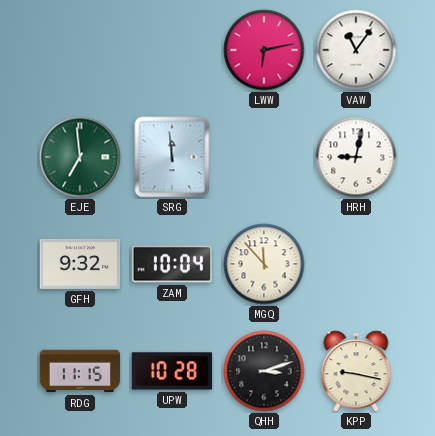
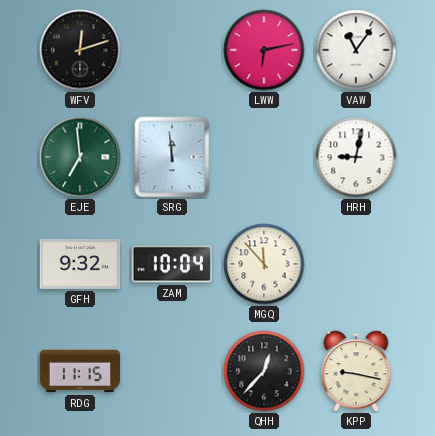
WFV: none -> 12:12 (80, 50)
UPW: 10:28 -> none (172, 371)
QHH: 3:12 -> 12:37 (264, 371)
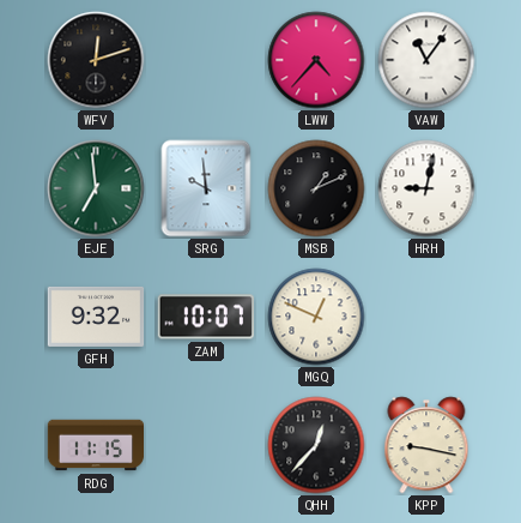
LWW: 6:13 -> 4:37 (316, 60)
SRG: 11:59 -> 9:59 (206, 188)
MSB: none -> 1:11 (316, 188)
ZAM: 10:04 -> 10:07 (205, 317)
MGQ: 11:53 -> 12:49 (316, 317)
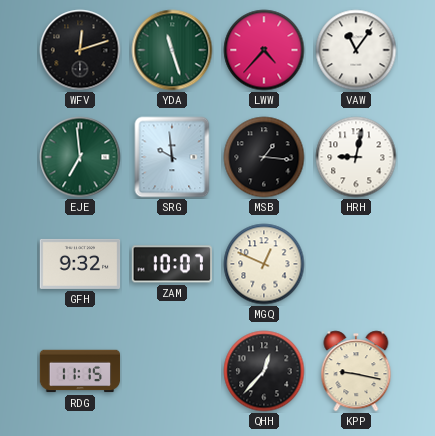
YDA: none -> 11:27 (172, 50)
MSB: 1:11 -> 1:16 (264, 157)
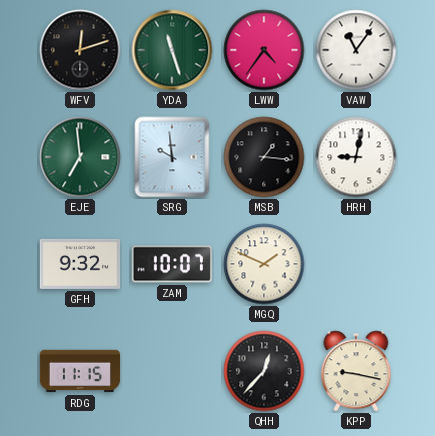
LWW: 4:37 -> 4:36 (264, 50)
MGQ: 12:49 -> 1:49 (264, 264)
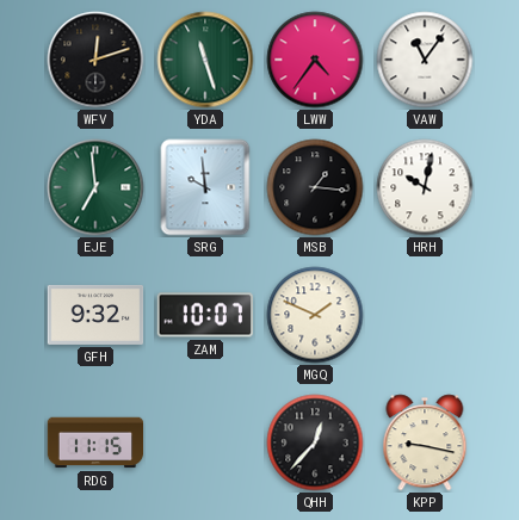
HRH: 9:02 -> 10:02 (425, 187)
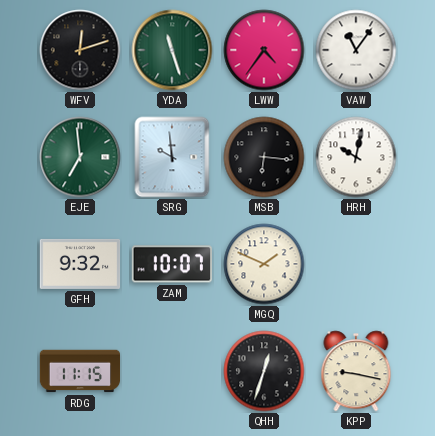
MSB: 1:16 -> 6:16 (264, 157)
QHH: 12:37 -> 12:33 (264, 371)
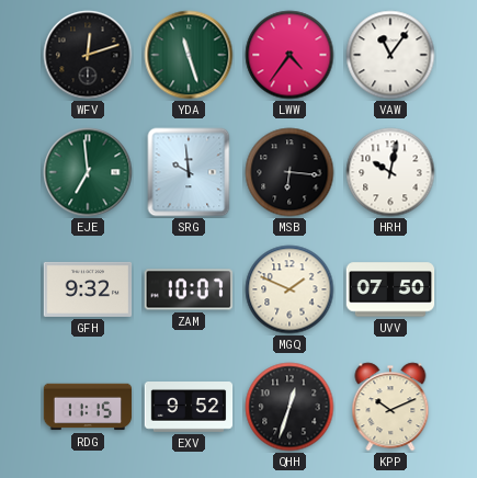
UVV: none -> 07:50 (390, 289)
EXV: none -> 9:52 (189, 408)
KPP: 9:17 -> 10:11 (390, 407)
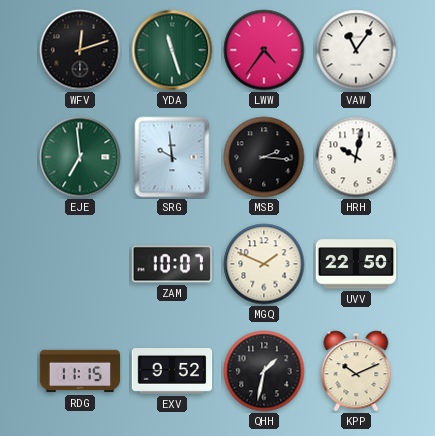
MSB: 6:16 -> 2:16 (264, 157)
GFH: 9:32 -> none (88, 289)
UVV: 07:50 -> 22:50 (356, 264)
QHH: 12:33 -> 1:32 (264, 371)
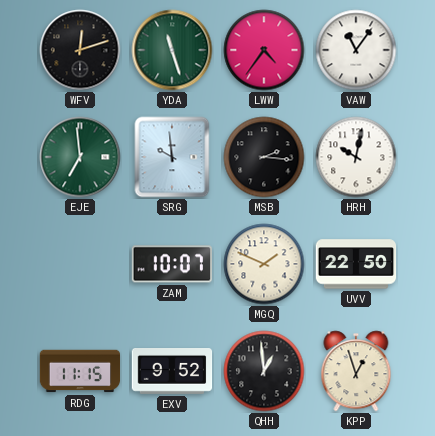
QHH: 1:32 -> 12:59 (264, 371)
KPP: 10:11 -> 12:57 (356, 371)
